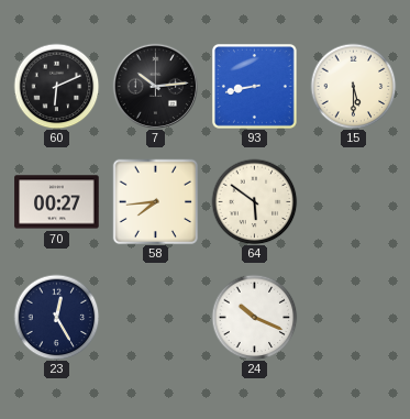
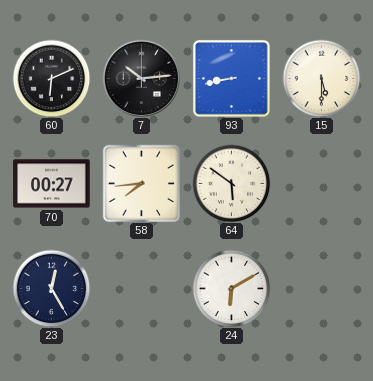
24: 10:19 -> 6:10 (231, 288)
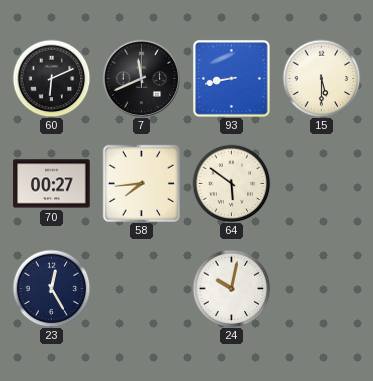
7: 10:14 -> 11:41 (141, 78)
24: 6:10 -> 10:02 (231, 288)
